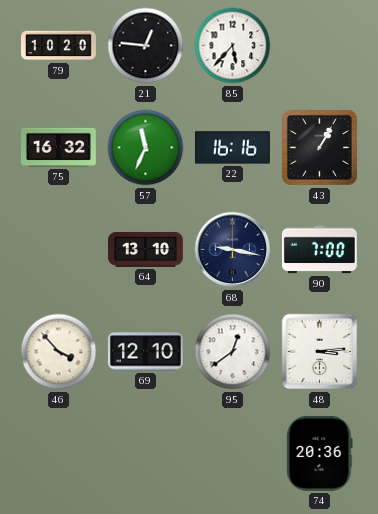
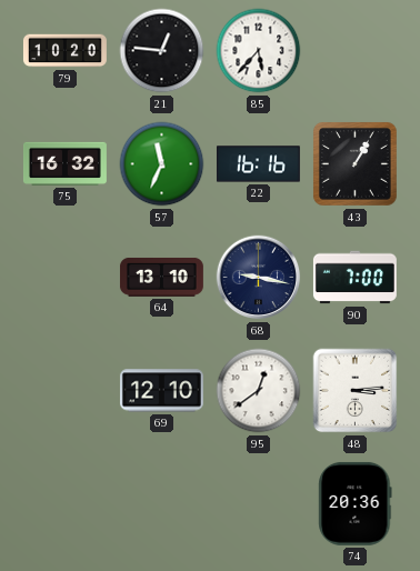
46: 3:53 -> none (59, 352)
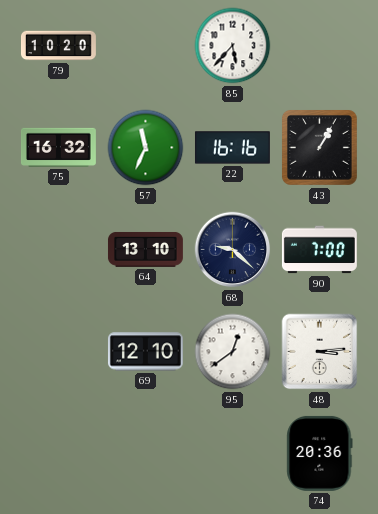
21: 12:46 -> none (162, 51)
68: 9:17 -> 9:22 (233, 250)
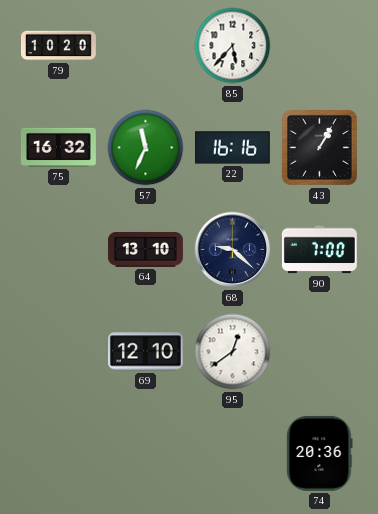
48: 3:14 -> none (320, 352)
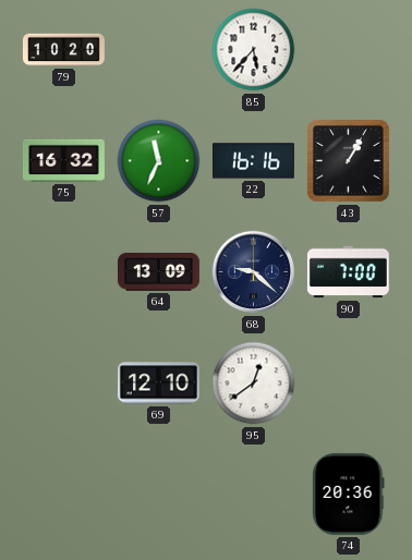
64: 13:10 -> 13:09 (158, 271)
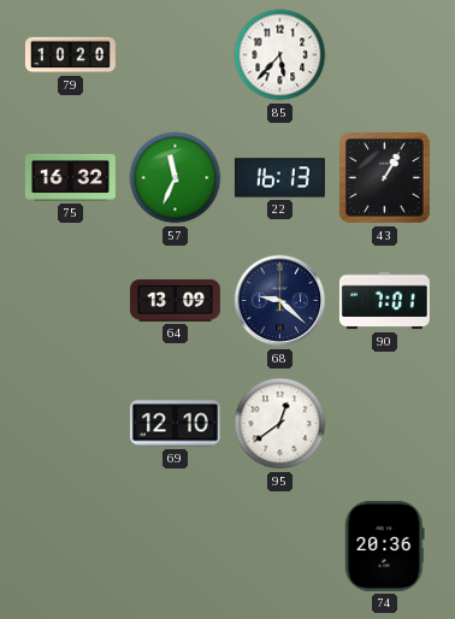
22: 16:16 -> 16:13 (279, 178)
90: 7:00 -> 7:01 (384, 301)
